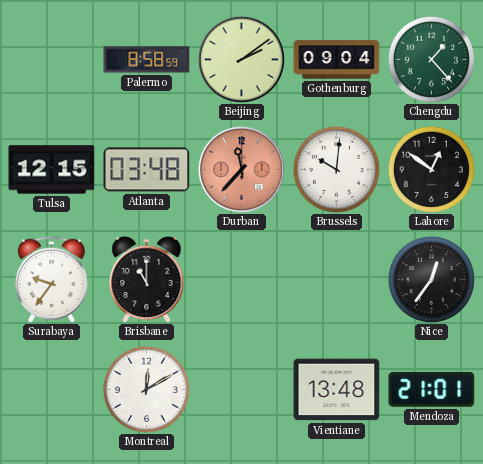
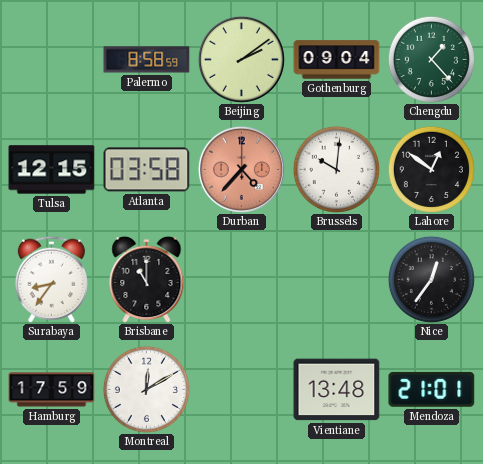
Atlanta: 03:48 -> 03:58 (147, 170)
Durban: 11:37 -> 4:37 (241, 169)
Surabaya: 9:36 -> 8:36 (51, 279)
Hamburg: none -> 17:59 (52, 390)
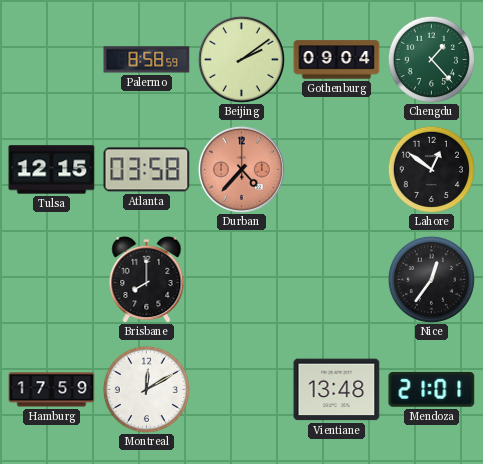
Brussels: 10:01 -> none (336, 169)
Surabaya: 8:36 -> none (51, 279)
Brisbane: 11:00 -> 8:00 (147, 279)
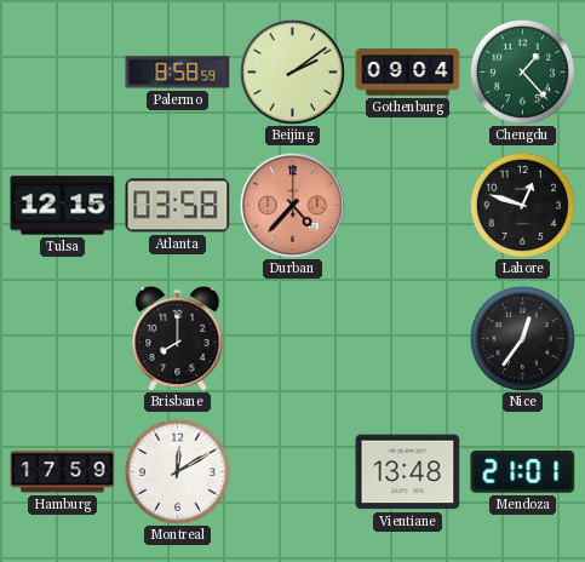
Lahore: 12:51 -> 12:48 (522, 205)
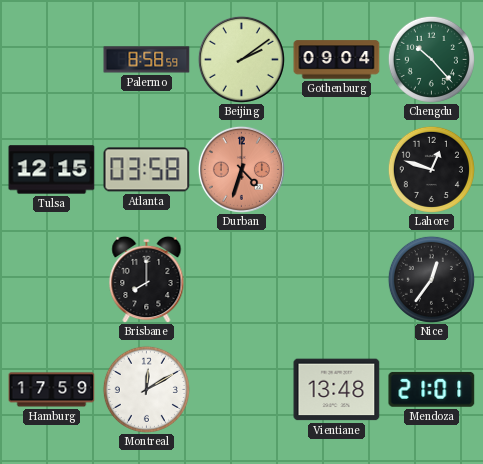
Chengdu: 1:23 -> 10:23 (431, 59)
Durban: 4:37 -> 4:33 (241, 169)
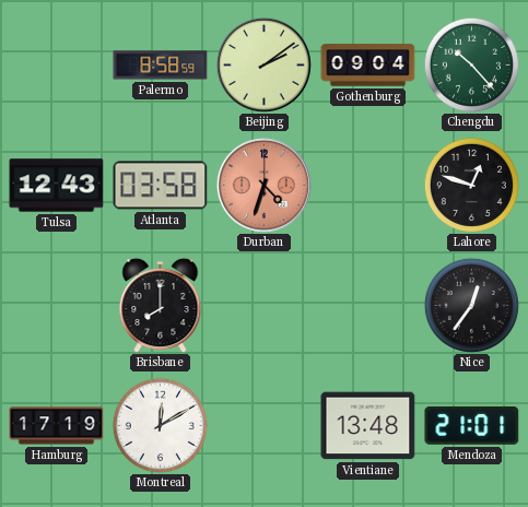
Tulsa: 12:15 -> 12:43 (57, 186)
Hamburg: 17:59 -> 17:19 (57, 426)
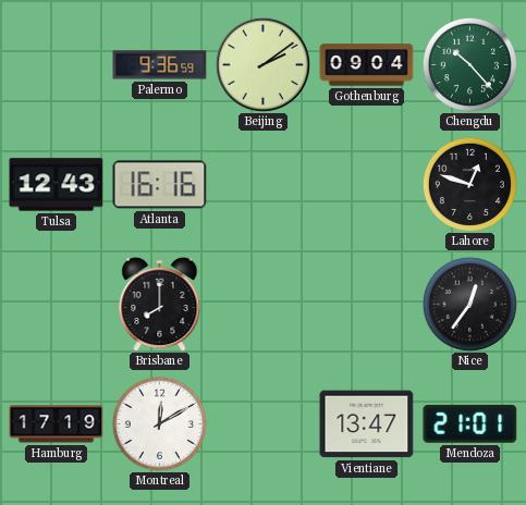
Palermo: 8:58 -> 9:36 (160, 65)
Atlanta: 03:58 -> 16:16 (160, 185)
Durban: 4:33 -> none (263, 185)
Vientiane: 13:48 -> 13:47 (367, 424)
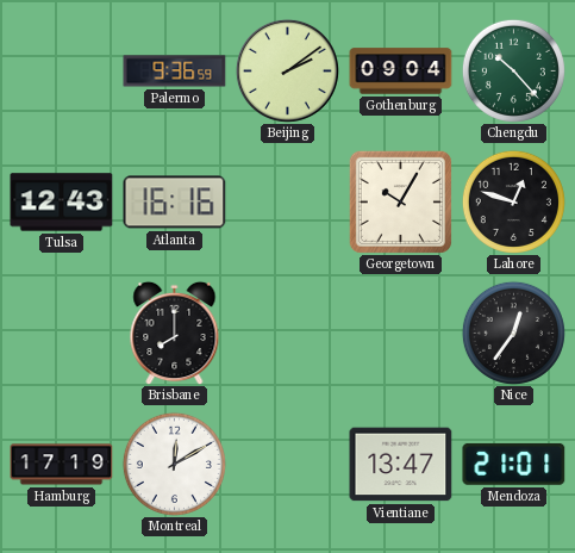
Georgetown: none -> 10:05 (400, 201)
